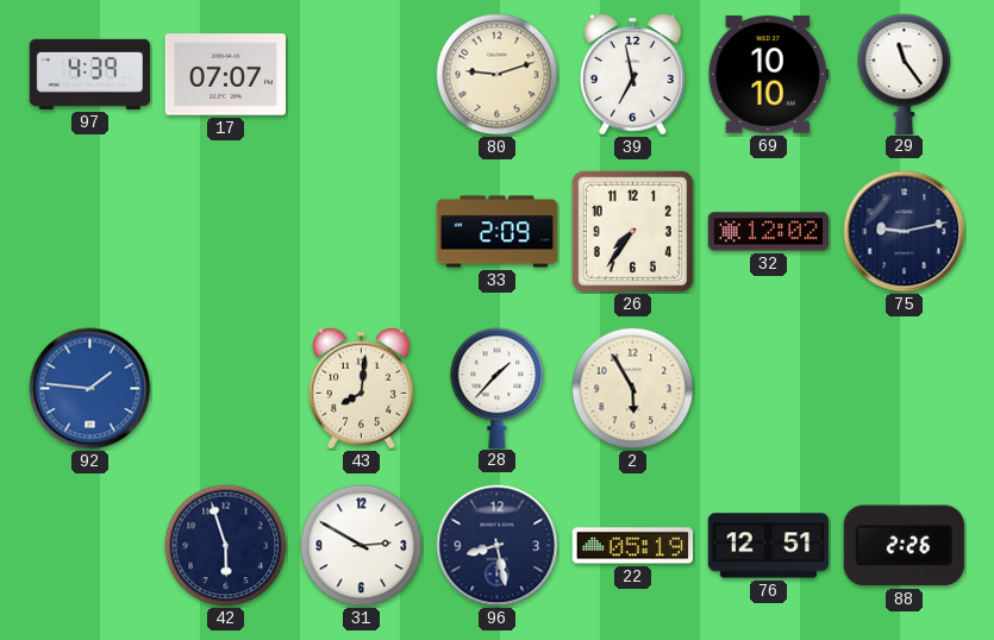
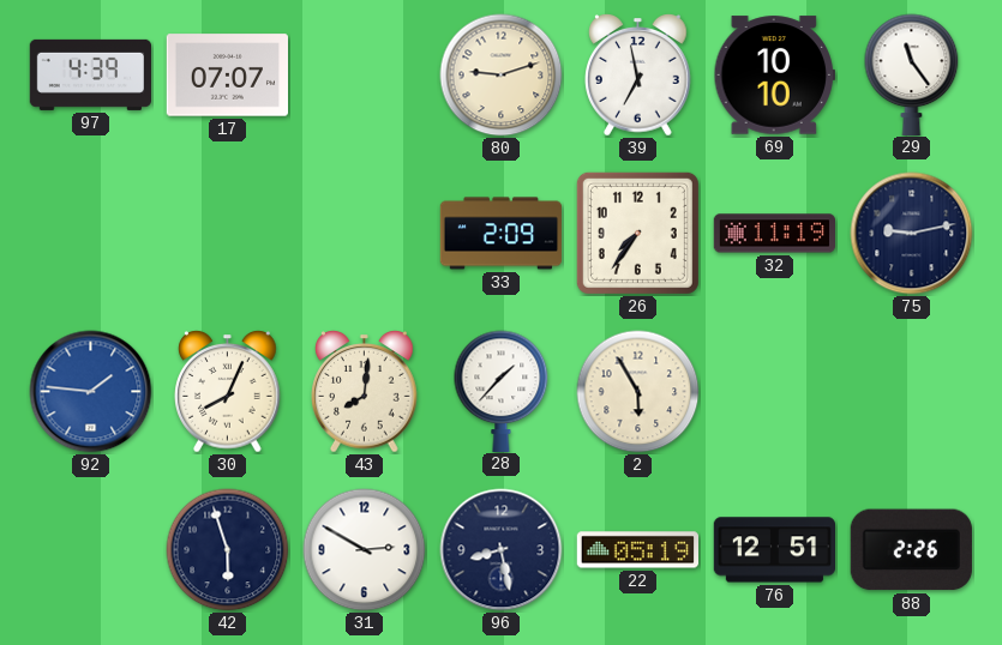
32: 12:02 -> 11:19 (774, 234)
30: none -> 8:04 (228, 392)
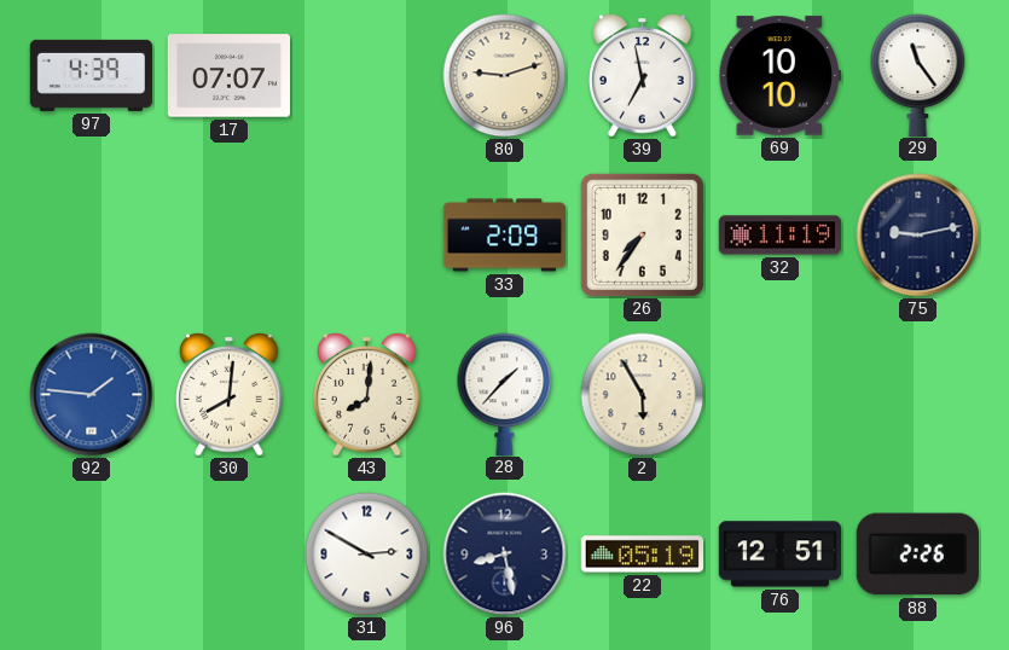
30: 8:04 -> 8:01 (230, 395)
42: 5:57 -> none (228, 550)
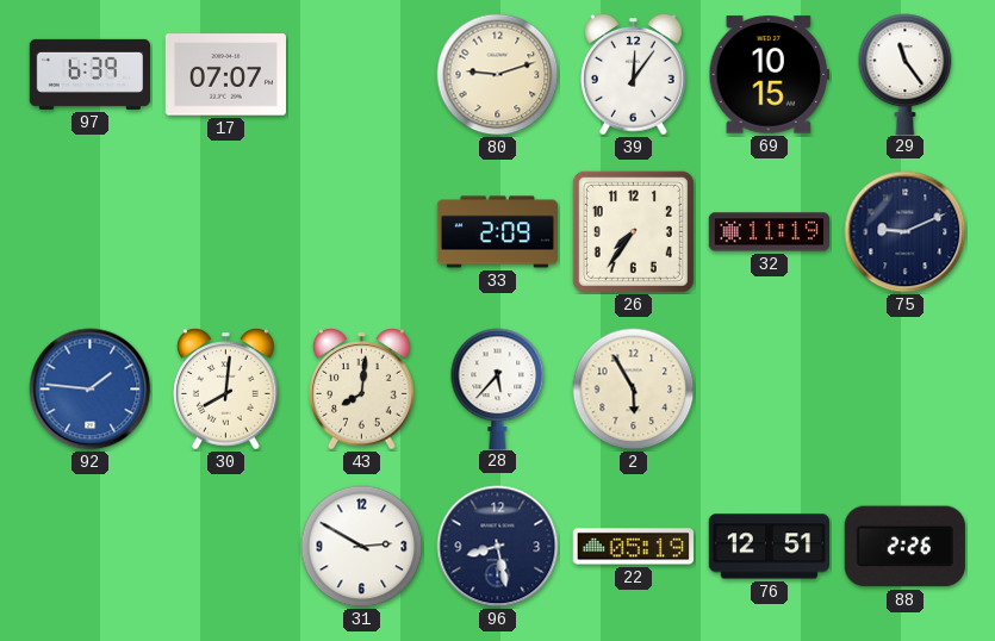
97: 4:39 -> 6:39 (89, 74)
39: 6:58 -> 12:06 (634, 75)
69: 10:10 -> 10:15 (769, 75)
75: 9:13 -> 9:11 (906, 232)
28: 1:37 -> 5:37 (498, 388)
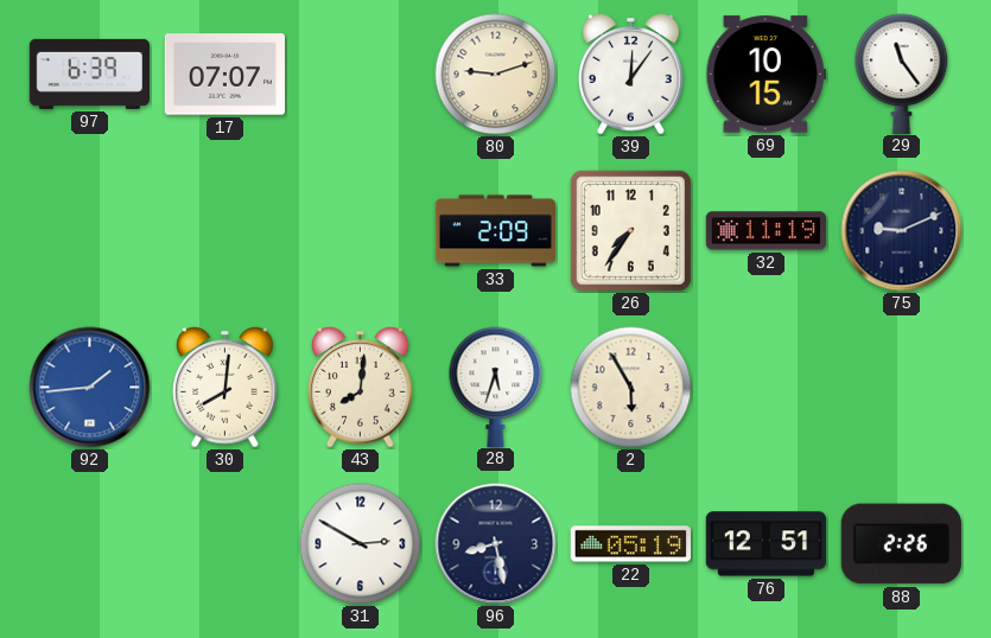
92: 1:46 -> 1:44 (90, 388)
28: 5:37 -> 5:33 (496, 387)
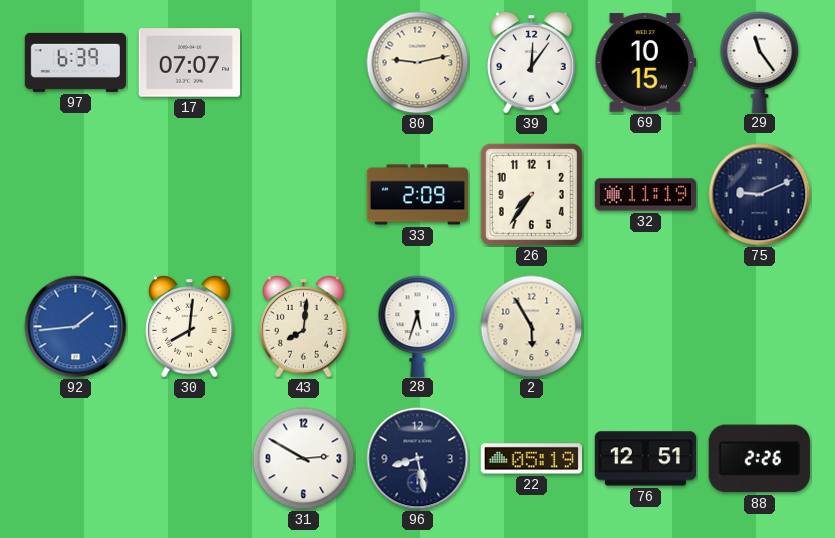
80: 9:12 -> 9:13 (418, 63)
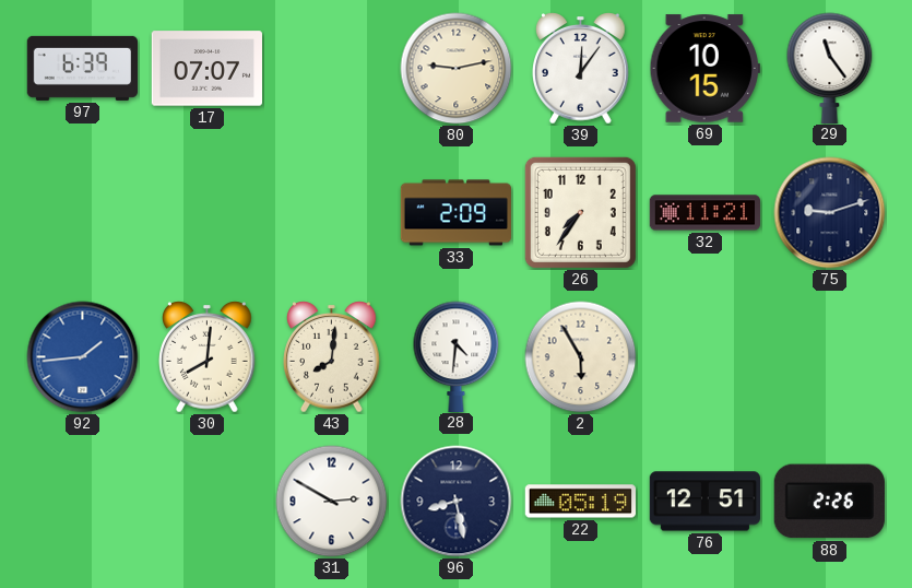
32: 11:19 -> 11:21 (704, 213)
75: 9:11 -> 9:12 (830, 213)
28: 5:33 -> 4:31 (457, 356)
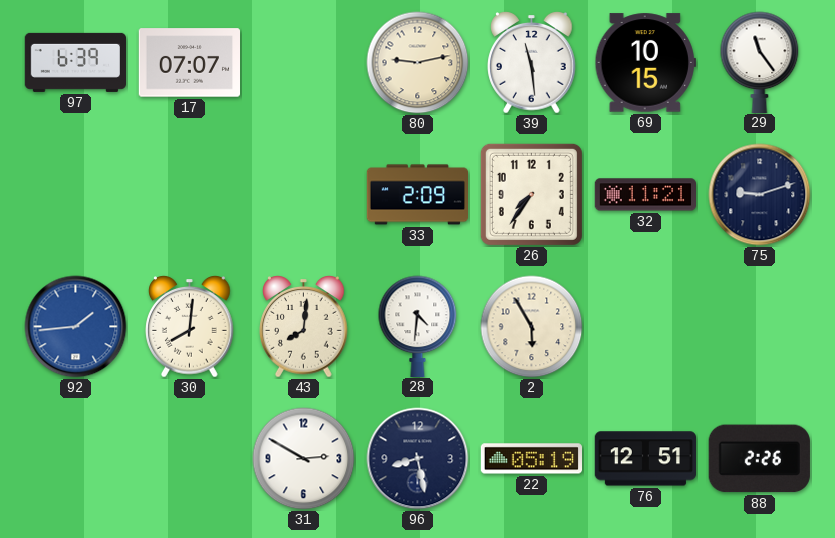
39: 12:06 -> 11:29 (532, 63)
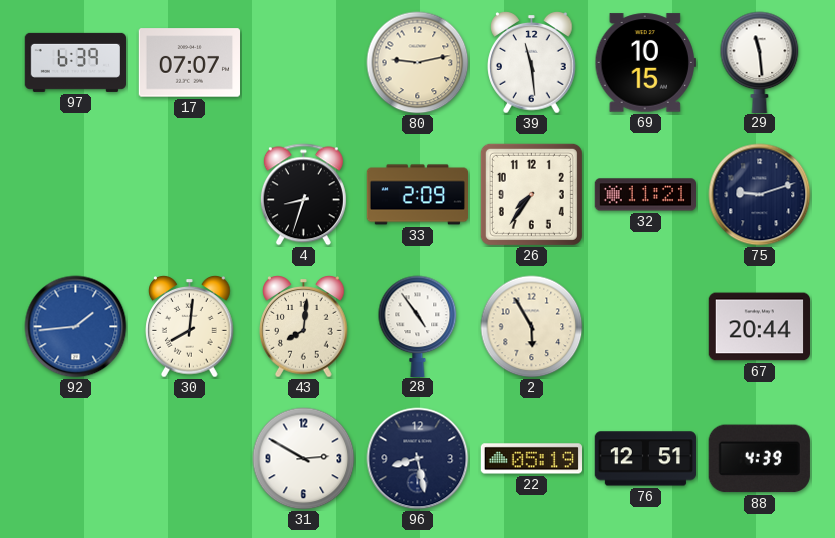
29: 11:24 -> 11:29 (760, 62)
4: none -> 8:33 (303, 195)
28: 4:31 -> 4:54 (418, 326)
67: none -> 20:44 (759, 327)
88: 2:26 -> 4:39 (759, 459)
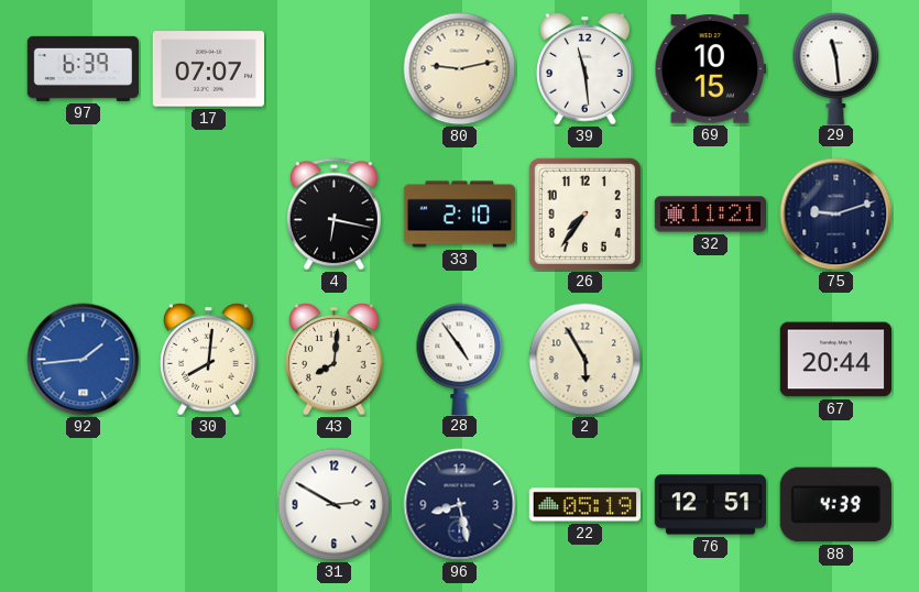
4: 8:33 -> 6:17 (333, 215)
33: 2:09 -> 2:10 (460, 215)
